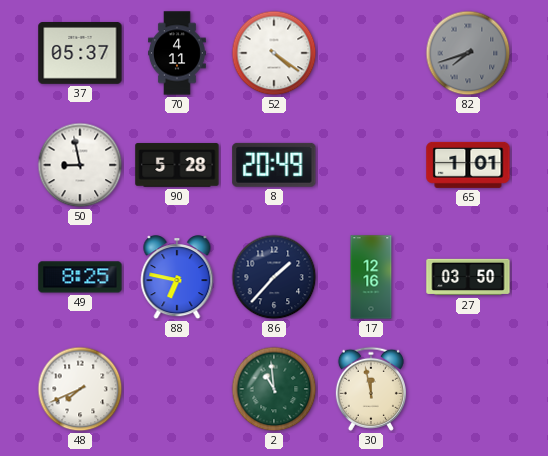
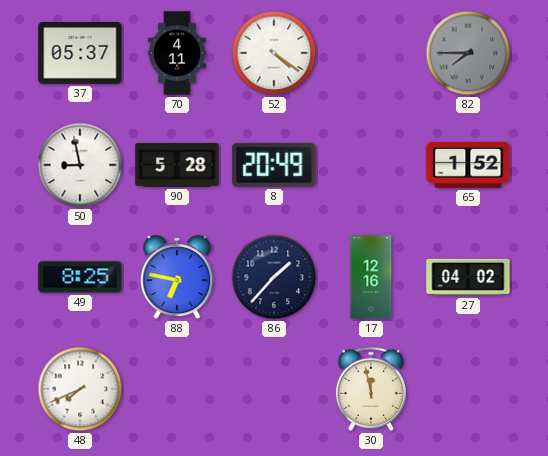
82: 7:42 -> 7:45 (468, 53)
65: 1:01 -> 1:52 (468, 165)
27: 03:50 -> 04:02 (468, 277)
2: 10:59 -> none (274, 389)
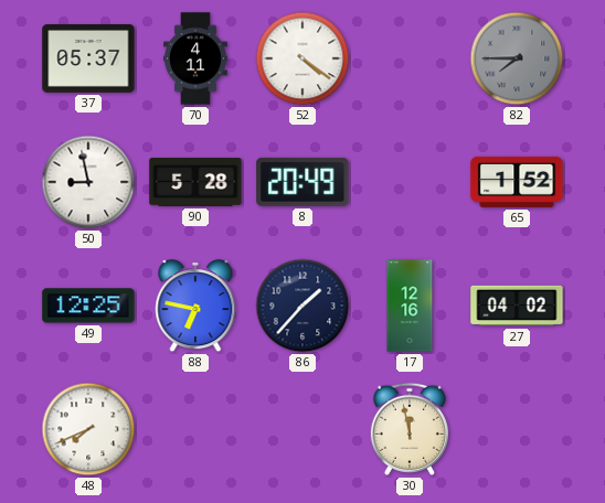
49: 8:25 -> 12:25 (88, 306)
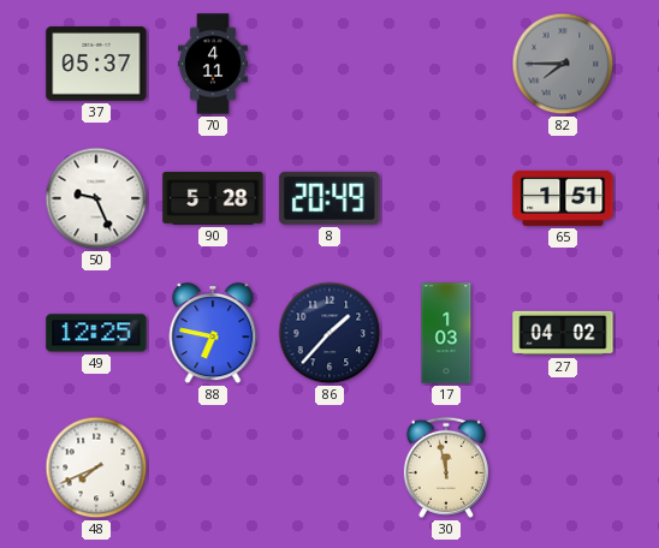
52: 4:21 -> none (302, 58)
50: 8:58 -> 9:26 (96, 198)
65: 1:52 -> 1:51 (563, 198)
17: 12:16 -> 1:03 (446, 333)
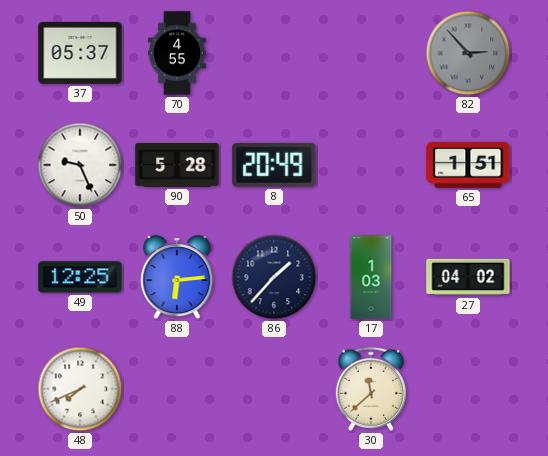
70: 4:11 -> 4:55 (178, 53)
82: 7:45 -> 2:53 (468, 53)
88: 6:47 -> 6:14 (177, 278)
30: 11:58 -> 11:38 (371, 389)
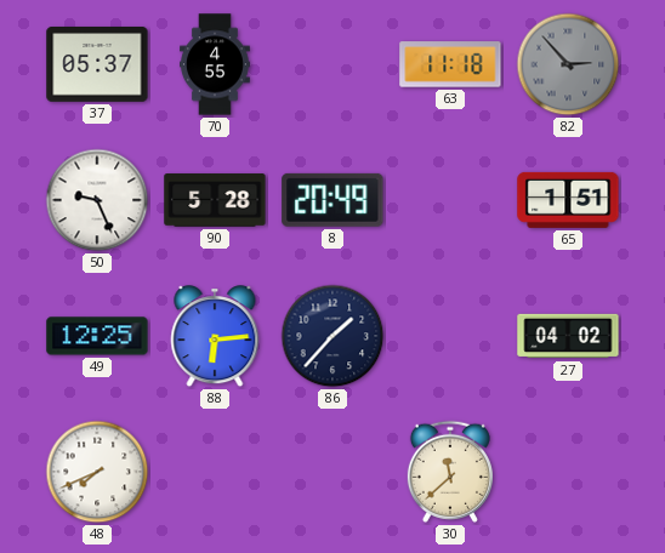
63: none -> 11:18 (450, 64)
17: 1:03 -> none (371, 277)
